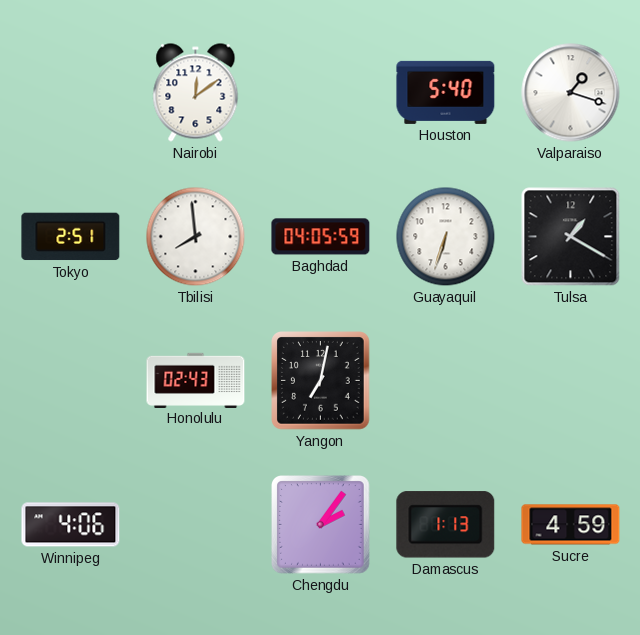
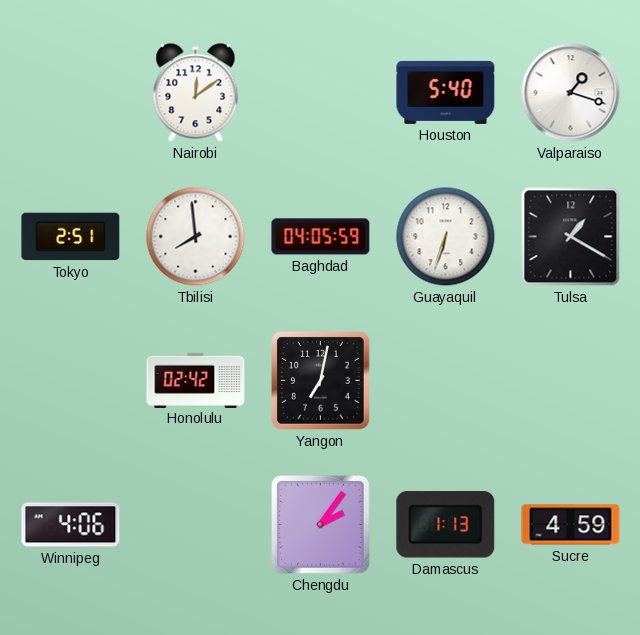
Honolulu: 02:43 -> 02:42 (196, 380)
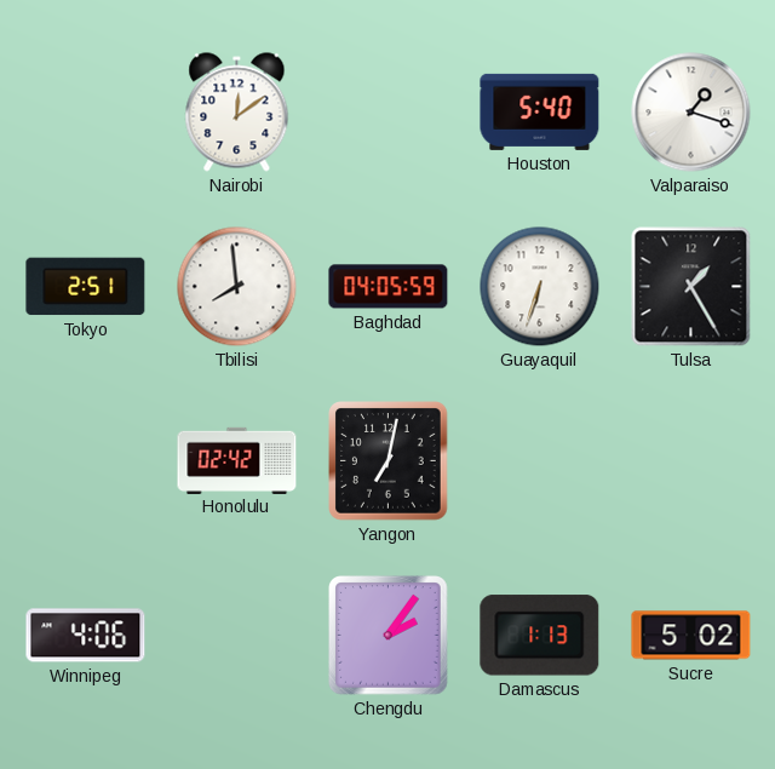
Tulsa: 1:20 -> 1:25 (691, 287)
Sucre: 4:59 -> 5:02 (691, 636)
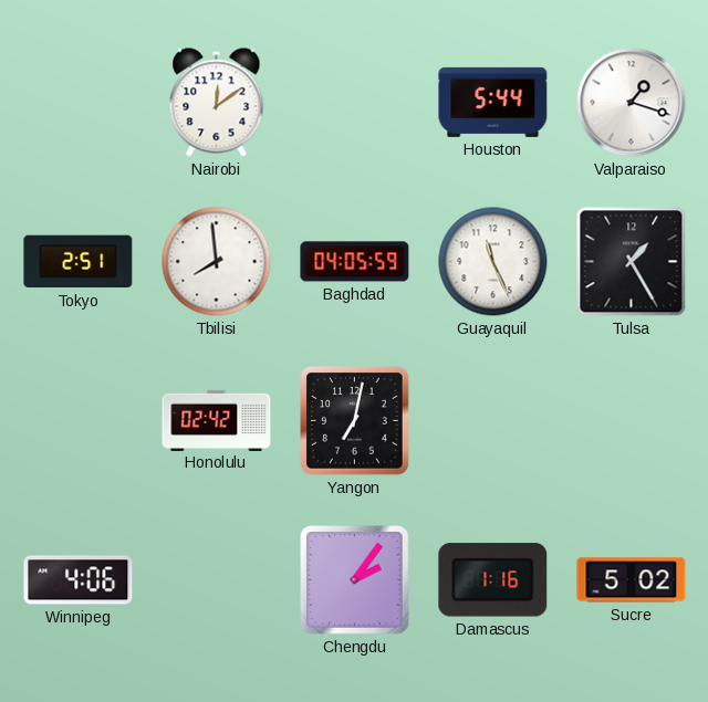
Houston: 5:40 -> 5:44 (493, 102)
Guayaquil: 6:33 -> 11:26 (493, 262)
Damascus: 1:13 -> 1:16 (493, 580)
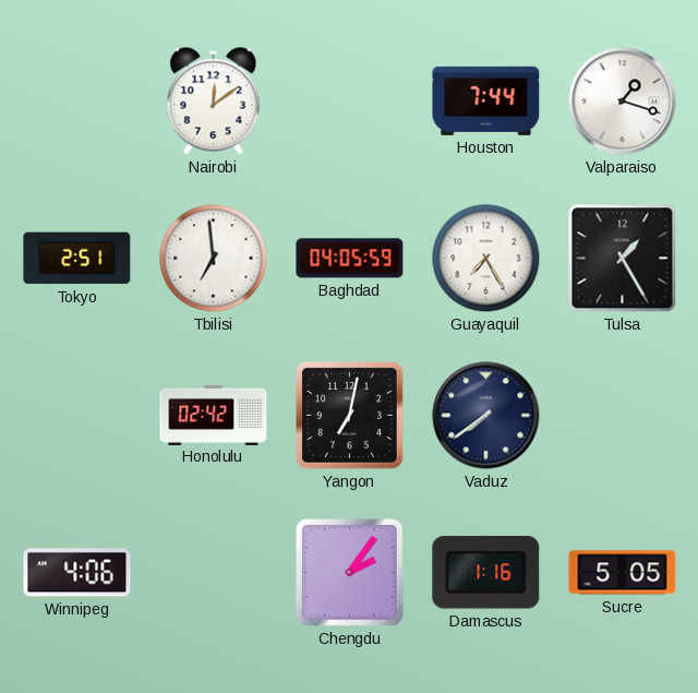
Houston: 5:44 -> 7:44 (486, 100)
Tbilisi: 7:59 -> 6:59 (214, 259)
Guayaquil: 11:26 -> 7:25 (486, 259)
Vaduz: none -> 7:39 (486, 416)
Sucre: 5:02 -> 5:05 (623, 573)
